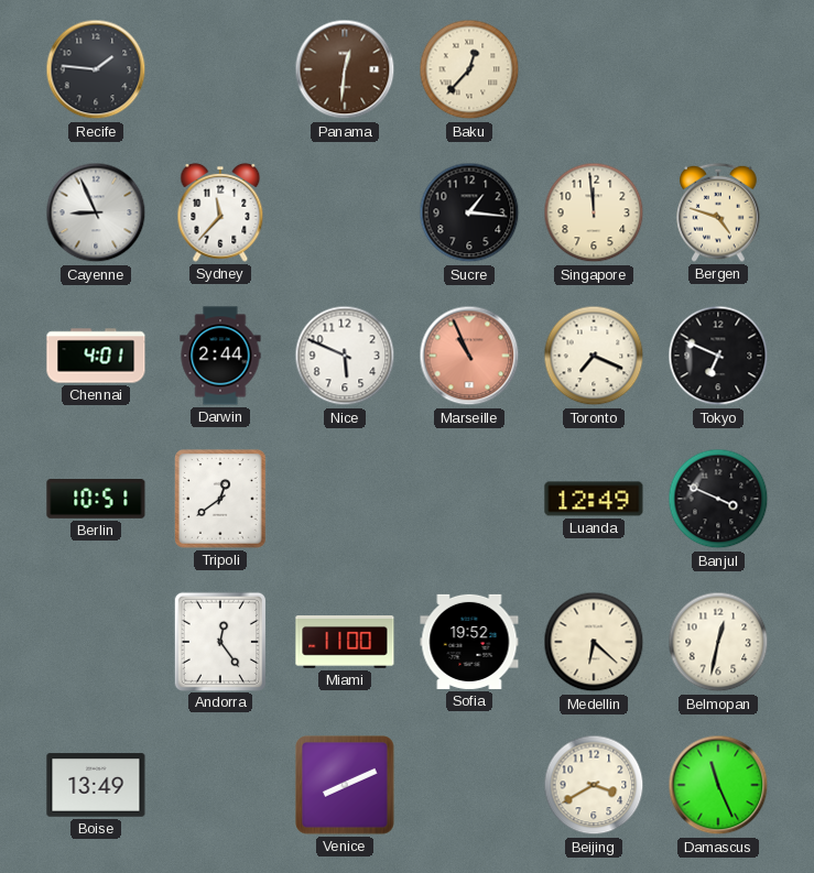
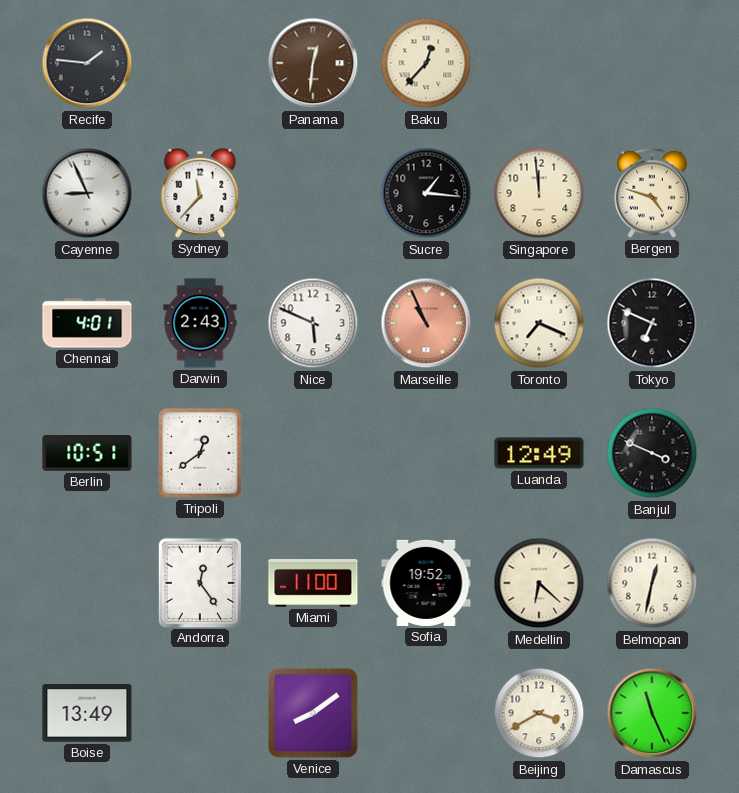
Darwin: 2:44 -> 2:43 (200, 323)
Venice: 8:11 -> 8:09 (313, 713)
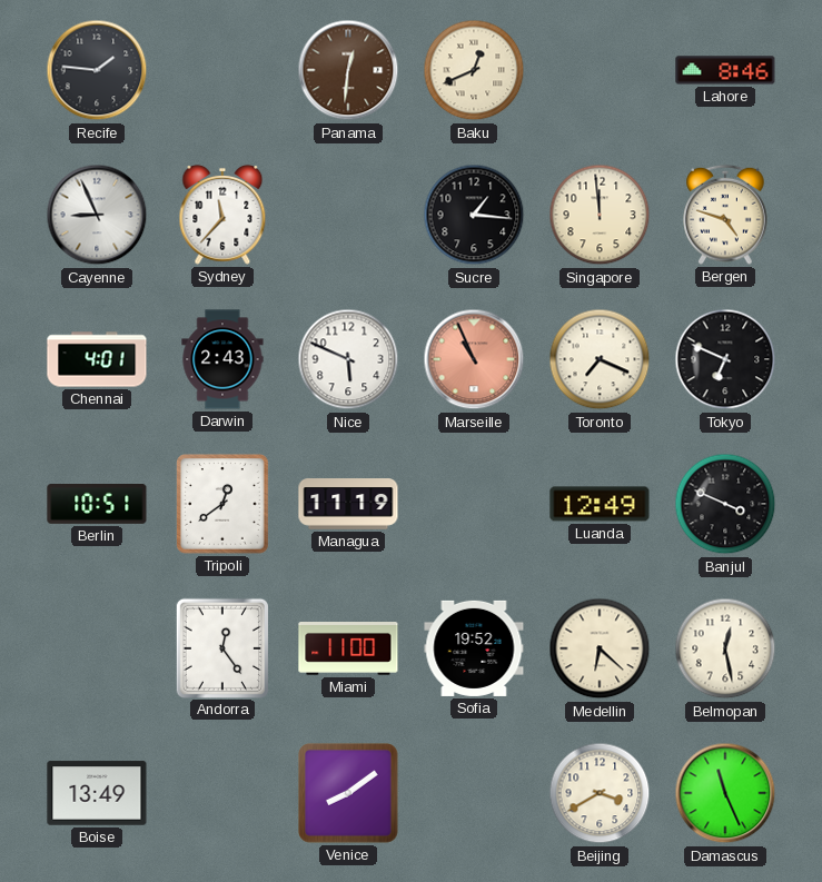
Baku: 12:37 -> 12:41 (474, 70)
Lahore: none -> 8:46 (725, 70)
Managua: none -> 11:19 (348, 504)
Belmopan: 12:32 -> 12:28 (725, 648)
